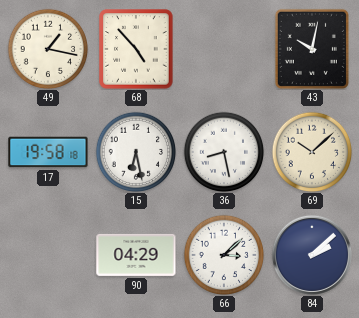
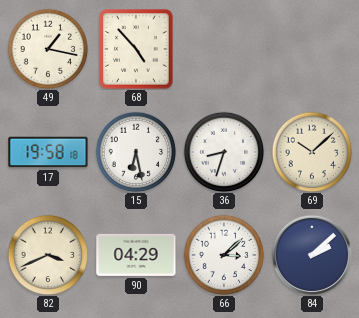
43: 10:02 -> none (312, 49)
36: 8:28 -> 8:33 (224, 152)
82: none -> 3:41 (48, 255)
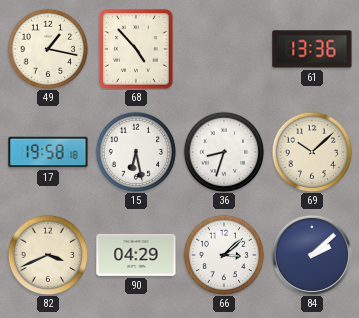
61: none -> 13:36 (312, 49)
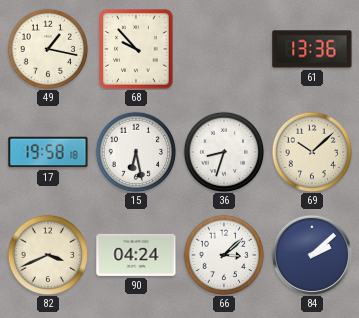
68: 4:53 -> 9:53 (136, 49)
90: 04:29 -> 04:24 (136, 255)
